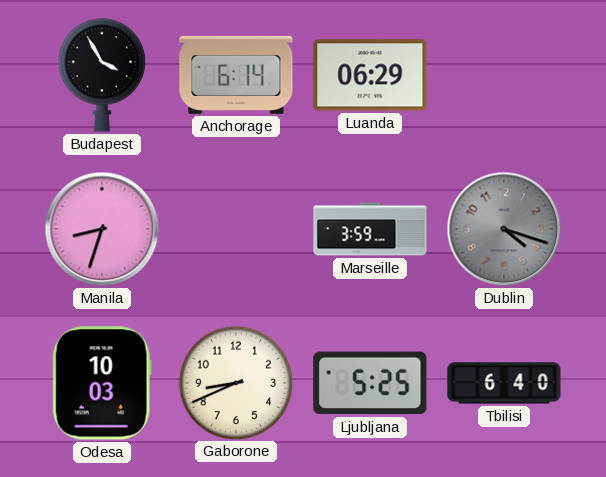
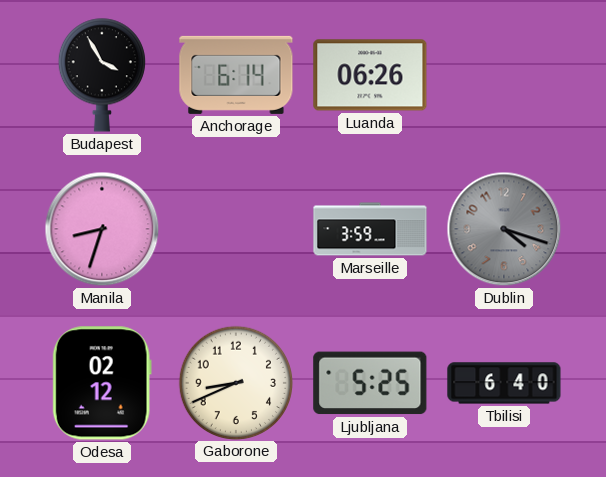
Luanda: 06:29 -> 06:26 (370, 75)
Odesa: 10:03 -> 02:12 (102, 383)
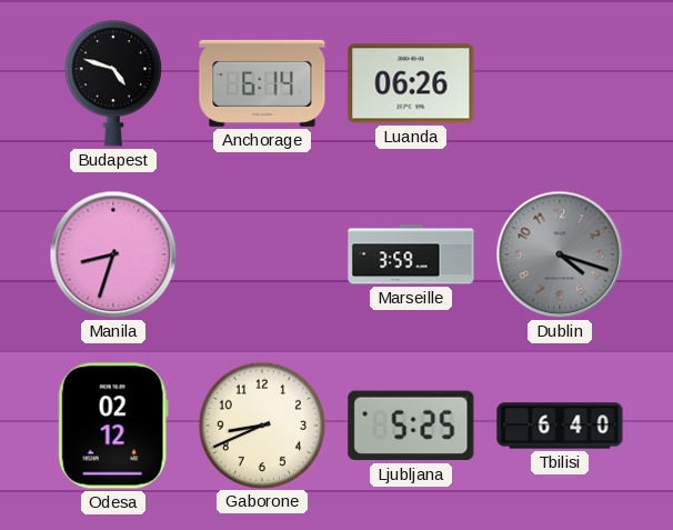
Budapest: 3:55 -> 4:48 (113, 83)
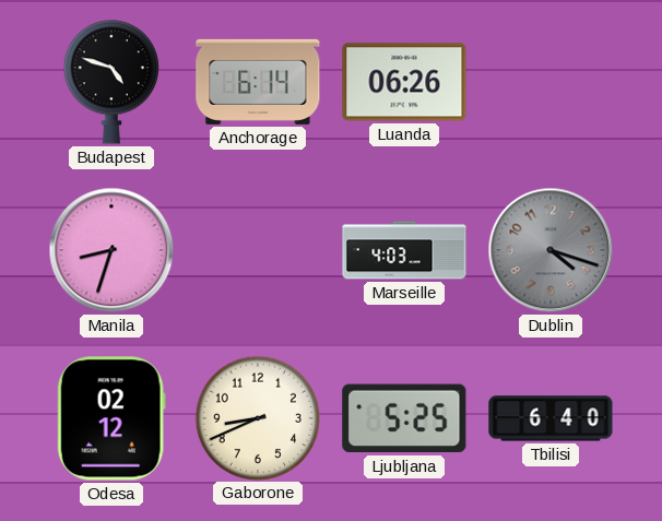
Marseille: 3:59 -> 4:03 (404, 250)
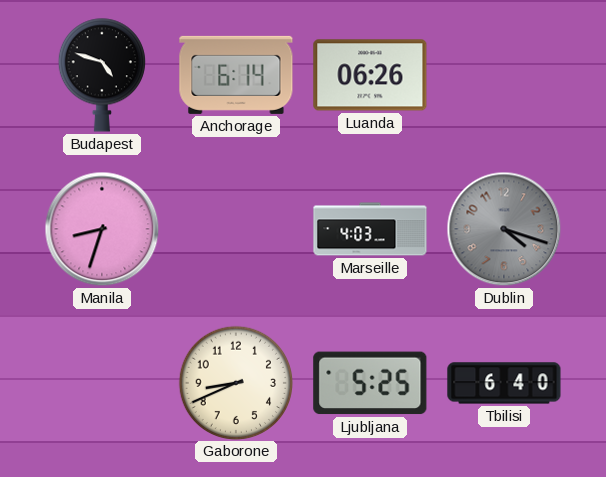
Odesa: 02:12 -> none (111, 418)
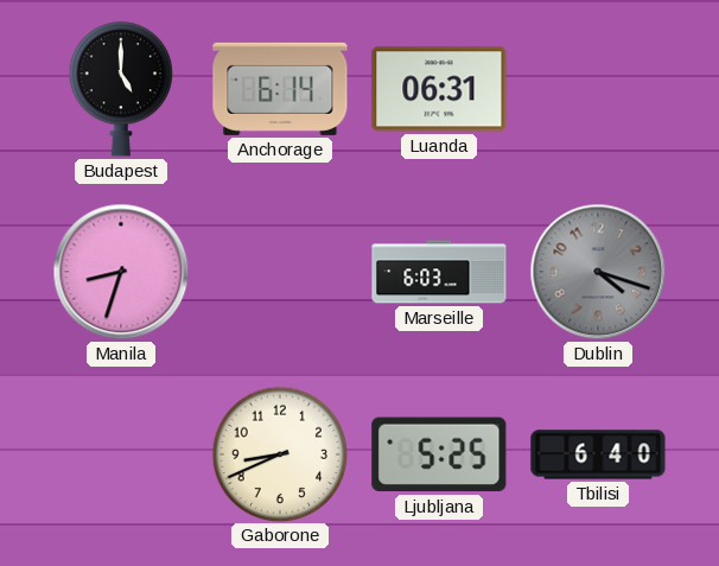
Budapest: 4:48 -> 5:00 (121, 89)
Luanda: 06:26 -> 06:31 (439, 89)
Marseille: 4:03 -> 6:03 (439, 272)
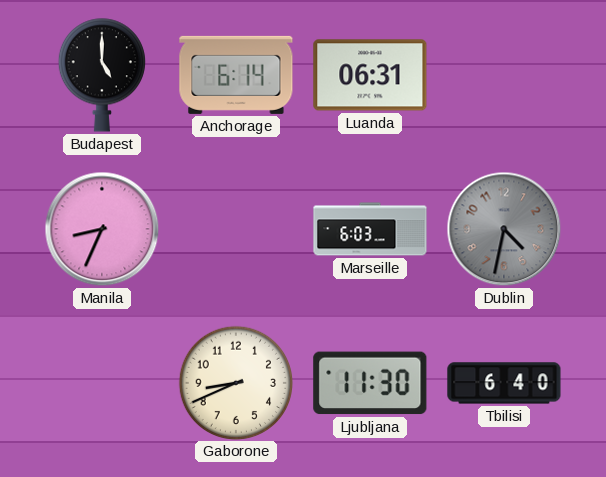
Manila: 8:33 -> 8:34 (102, 229)
Dublin: 4:18 -> 4:32 (504, 229)
Ljubljana: 5:25 -> 11:30 (370, 383)
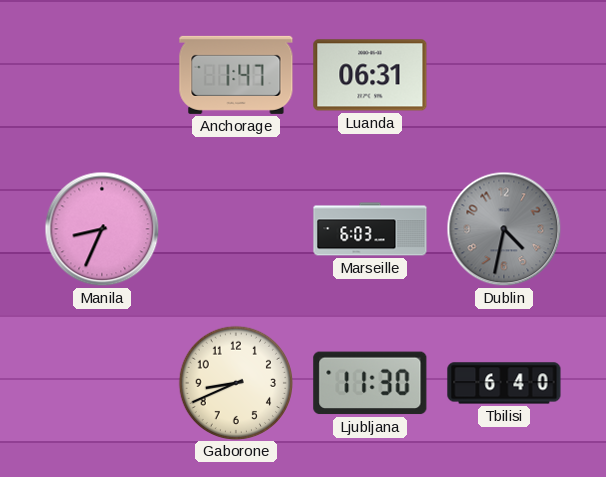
Budapest: 5:00 -> none (102, 75)
Anchorage: 6:14 -> 1:47 (236, 75)
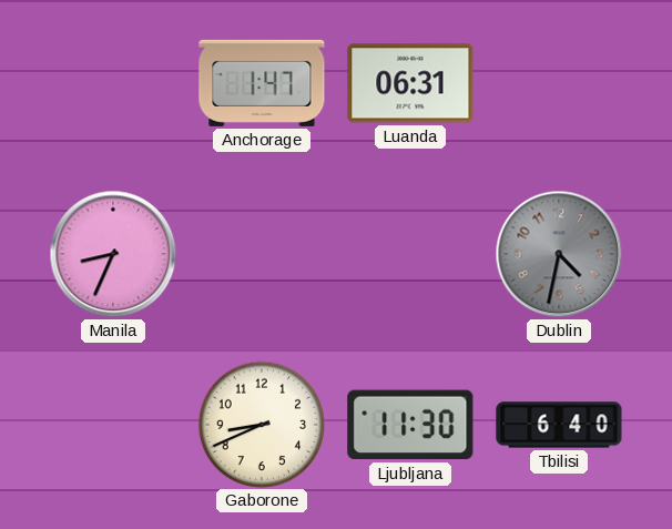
Marseille: 6:03 -> none (370, 229)
